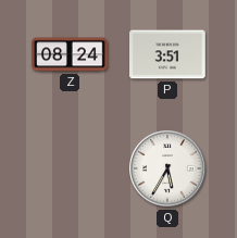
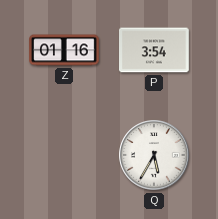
Z: 08:24 -> 01:16 (64, 50)
P: 3:51 -> 3:54 (155, 50)
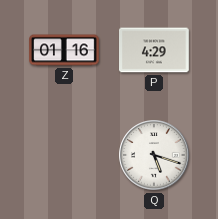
P: 3:54 -> 4:29 (155, 50)
Q: 5:35 -> 5:18 (154, 155)
